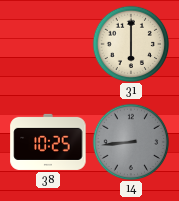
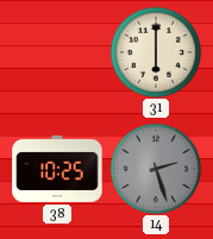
14: 8:44 -> 2:27 (156, 169)
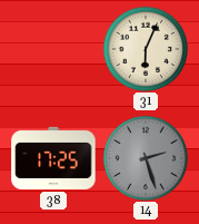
31: 6:00 -> 6:04 (146, 49)
38: 10:25 -> 17:25 (53, 158)
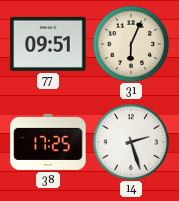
77: none -> 09:51 (48, 44)
14 dial: grey -> white (131, 142)
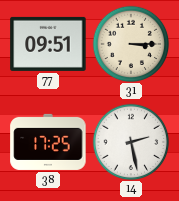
31: 6:04 -> 3:15 (131, 44)
14: 2:27 -> 2:28 (131, 142)
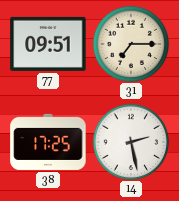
31: 3:15 -> 7:15 (131, 44)
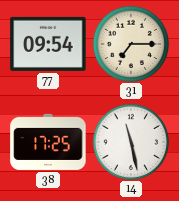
77: 09:51 -> 09:54 (48, 44)
14: 2:28 -> 11:28 (131, 142)
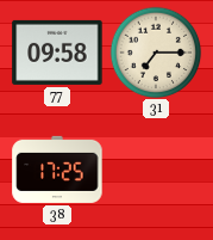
77: 09:54 -> 09:58 (57, 53)
14: 11:28 -> none (131, 142)
